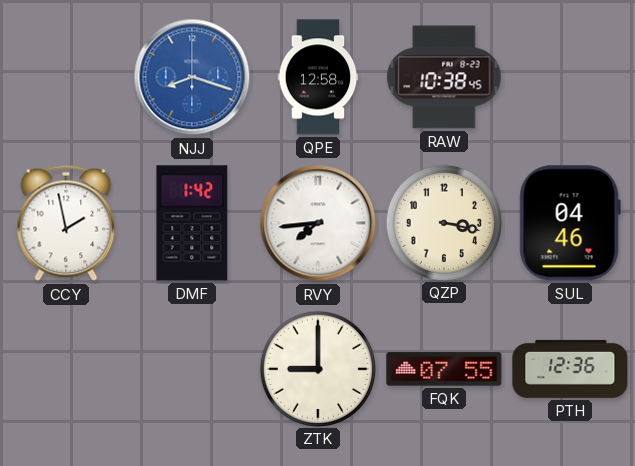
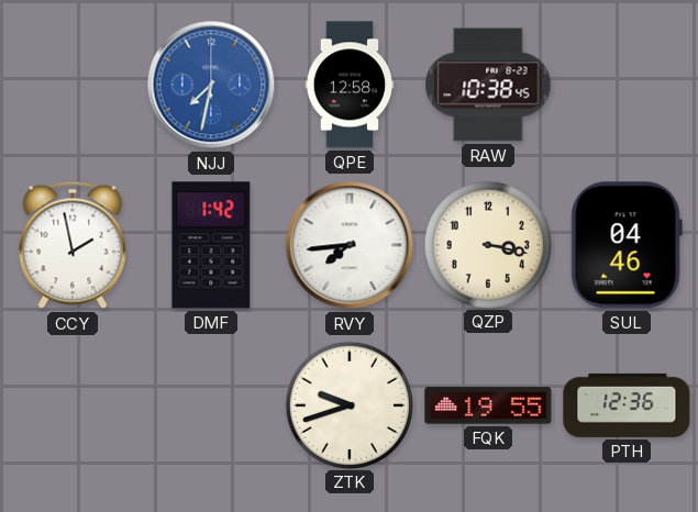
NJJ: 8:18 -> 7:32 (211, 85)
ZTK: 9:00 -> 9:42 (348, 404)
FQK: 07:55 -> 19:55 (488, 405)
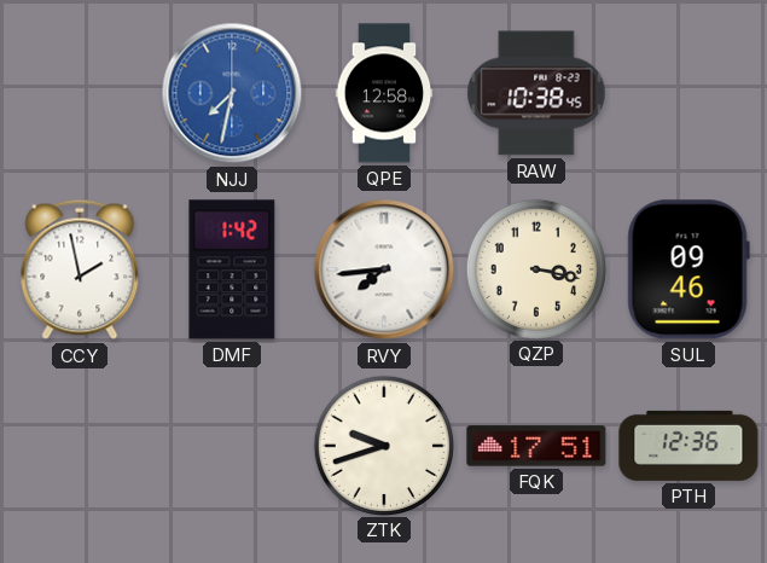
SUL: 04:46 -> 09:46 (688, 269)
FQK: 19:55 -> 17:51 (536, 446)
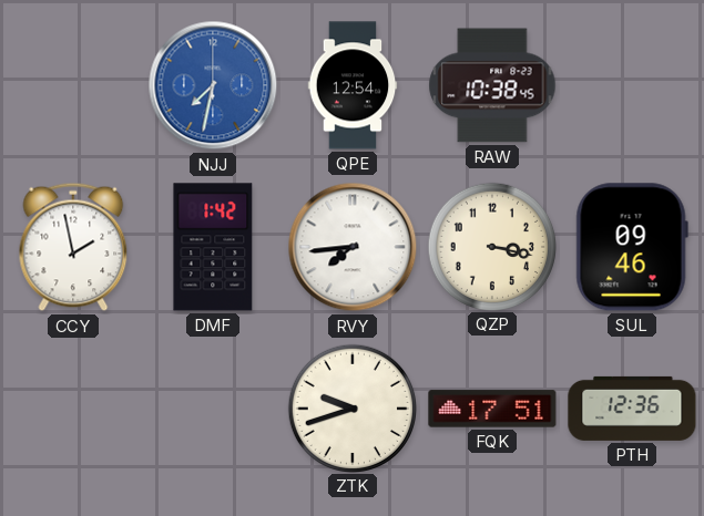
QPE: 12:58 -> 12:54 (353, 85)
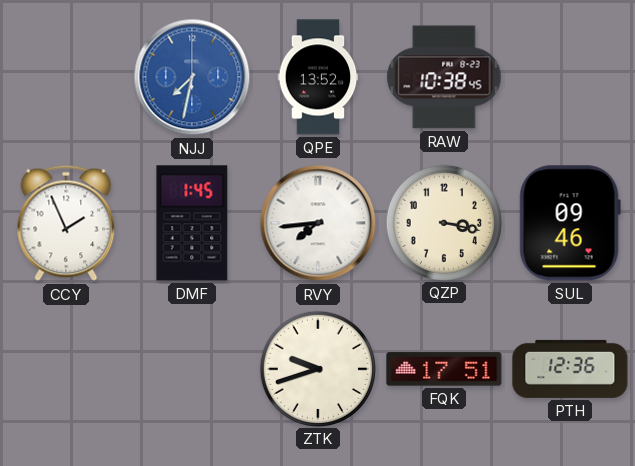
QPE: 12:54 -> 13:52 (318, 77)
CCY: 1:58 -> 1:56 (66, 223)
DMF: 1:42 -> 1:45 (192, 223)
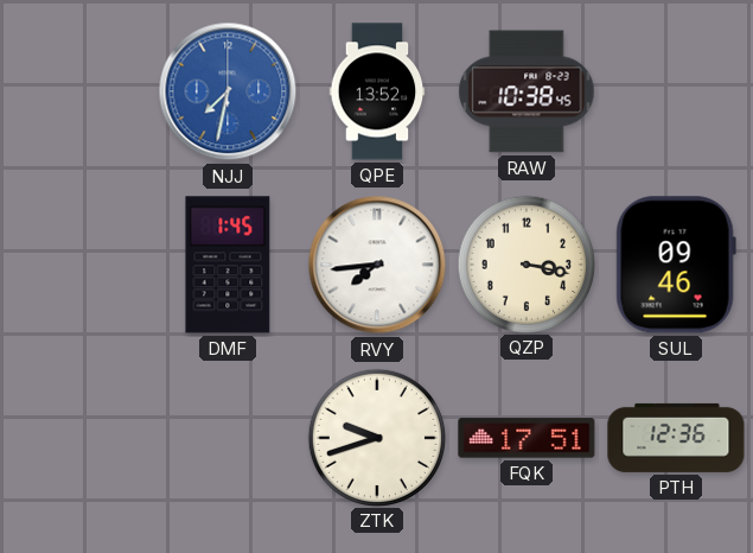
CCY: 1:56 -> none (66, 223)
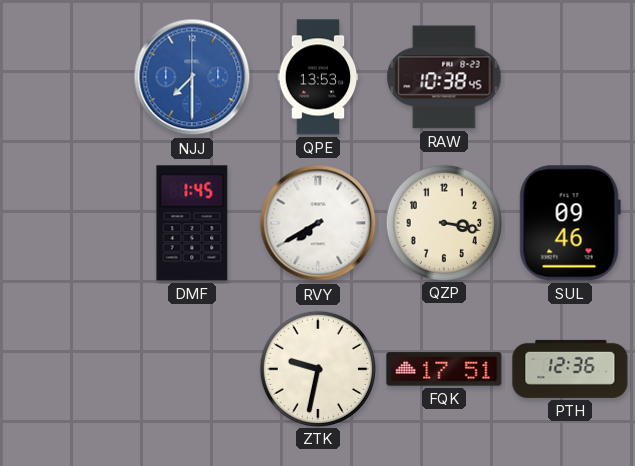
NJJ: 7:32 -> 7:30 (192, 77)
QPE: 13:52 -> 13:53 (318, 77)
RVY: 7:44 -> 7:40 (318, 223)
ZTK: 9:42 -> 9:32 (317, 368)
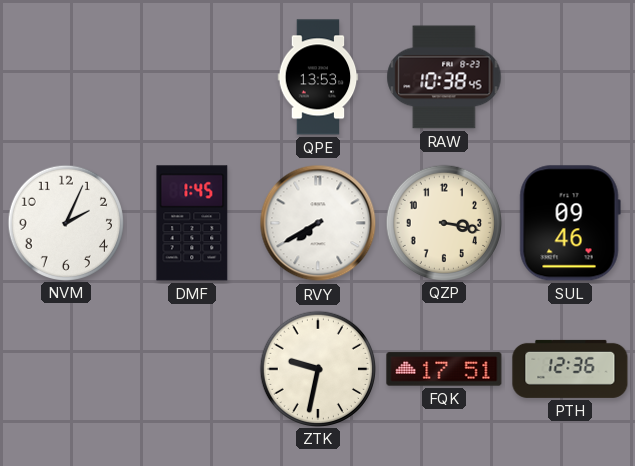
NJJ: 7:30 -> none (192, 77)
NVM: none -> 2:04 (65, 222)
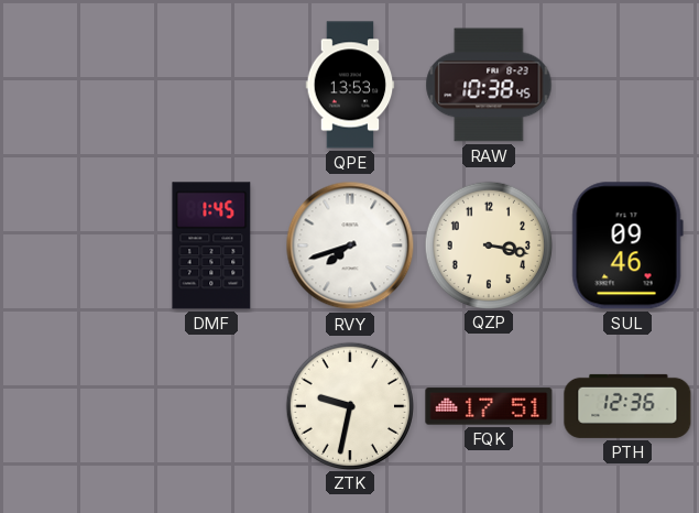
NVM: 2:04 -> none (65, 222)
RVY: 7:40 -> 7:42 (350, 245)
